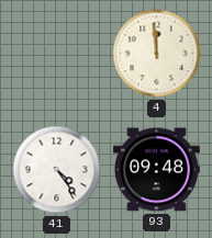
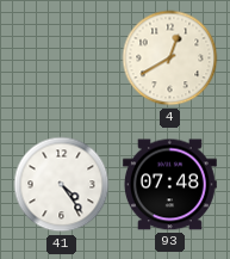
4: 11:59 -> 12:40 (170, 58)
93: 09:48 -> 07:48 (169, 185)
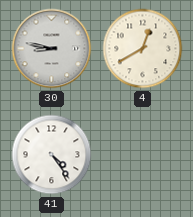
30: none -> 8:47 (52, 49)
93: 07:48 -> none (169, 185)
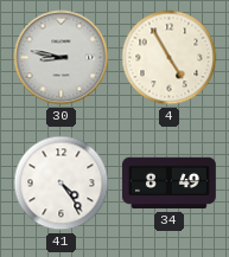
4: 12:40 -> 4:55 (170, 58)
34: none -> 8:49 (168, 184)
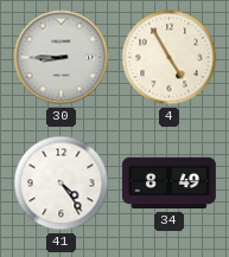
30: 8:47 -> 8:45 (62, 58)
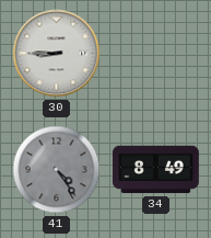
4: 4:55 -> none (170, 58)
41 dial: white -> grey (57, 170)
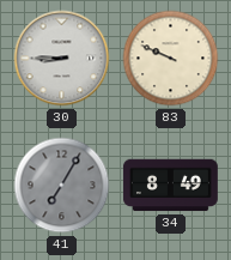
83: none -> 9:49 (171, 59)
41: 4:24 -> 7:05 (62, 186)
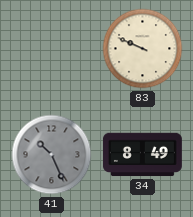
30: 8:45 -> none (62, 59)
41: 7:05 -> 10:26 (52, 155)
